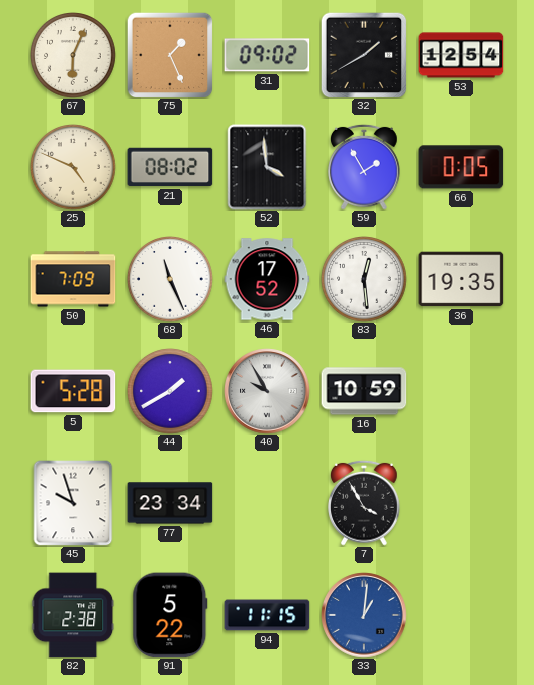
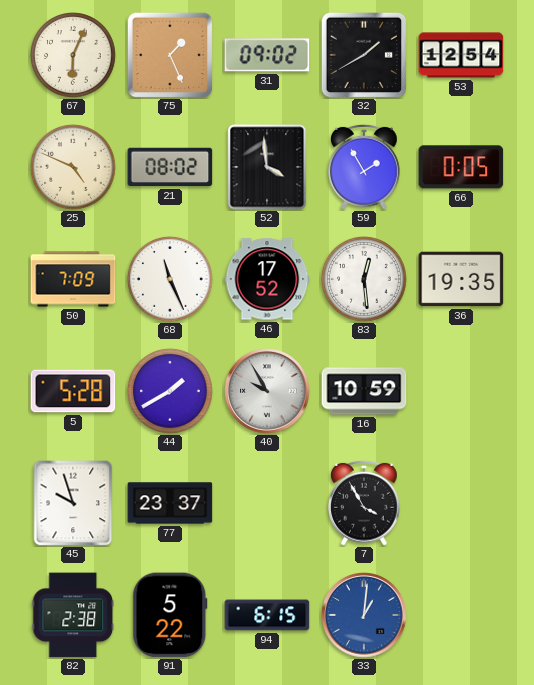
77: 23:34 -> 23:37 (170, 503)
94: 11:15 -> 6:15 (267, 615)
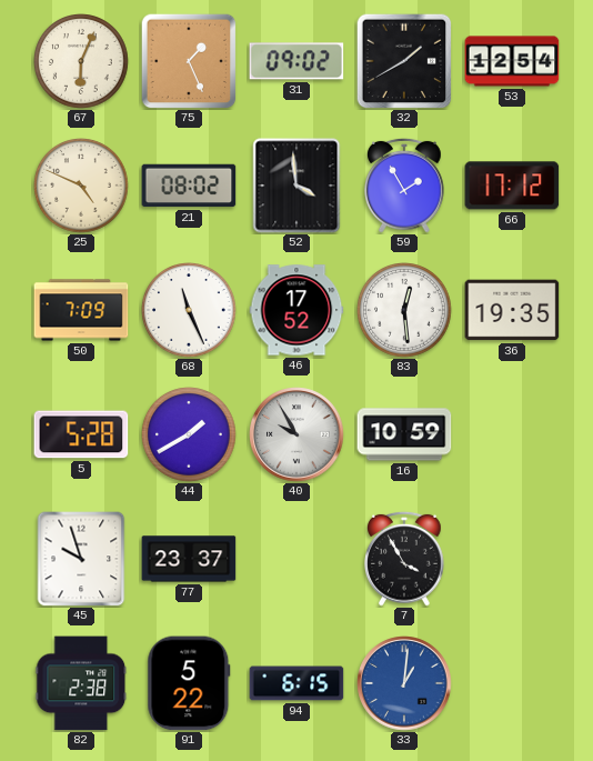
66: 0:05 -> 17:12 (512, 186)
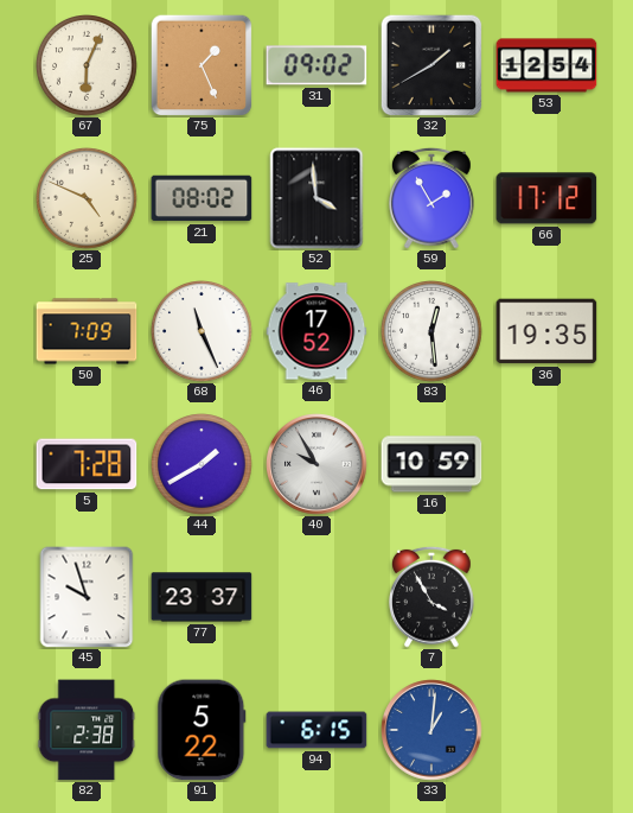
5: 5:28 -> 7:28 (87, 464)
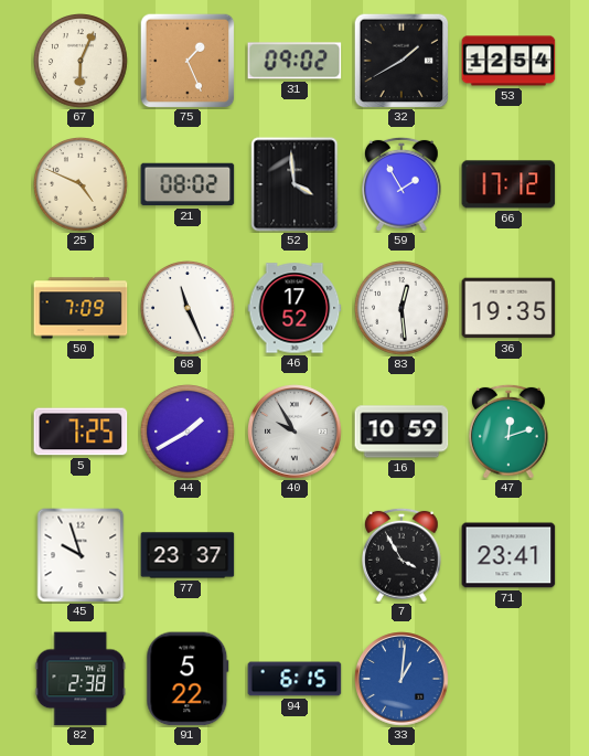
5: 7:28 -> 7:25 (81, 432)
47: none -> 12:12 (510, 432)
71: none -> 23:41 (508, 555)
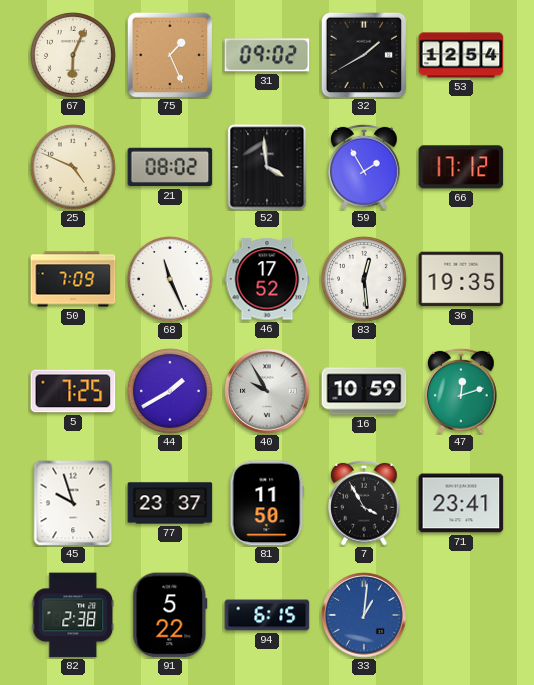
81: none -> 11:50 (267, 503)
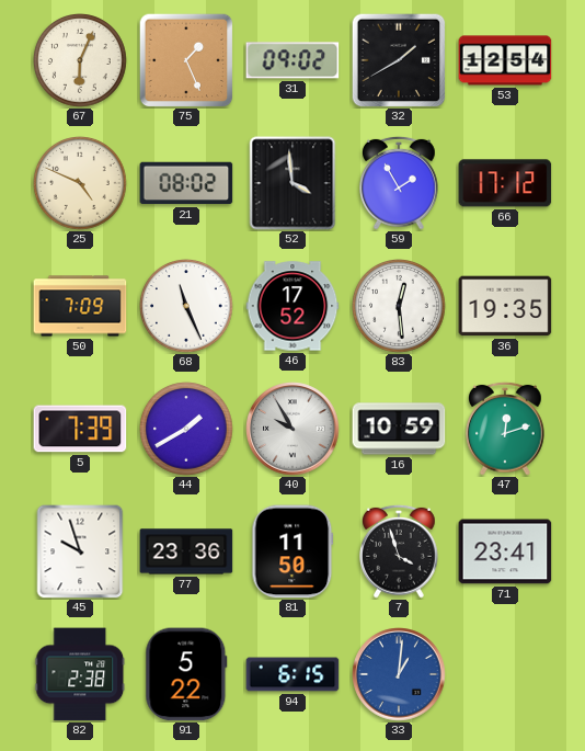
5: 7:25 -> 7:39 (80, 429)
77: 23:37 -> 23:36 (186, 551)
7: 3:55 -> 3:57 (400, 551)
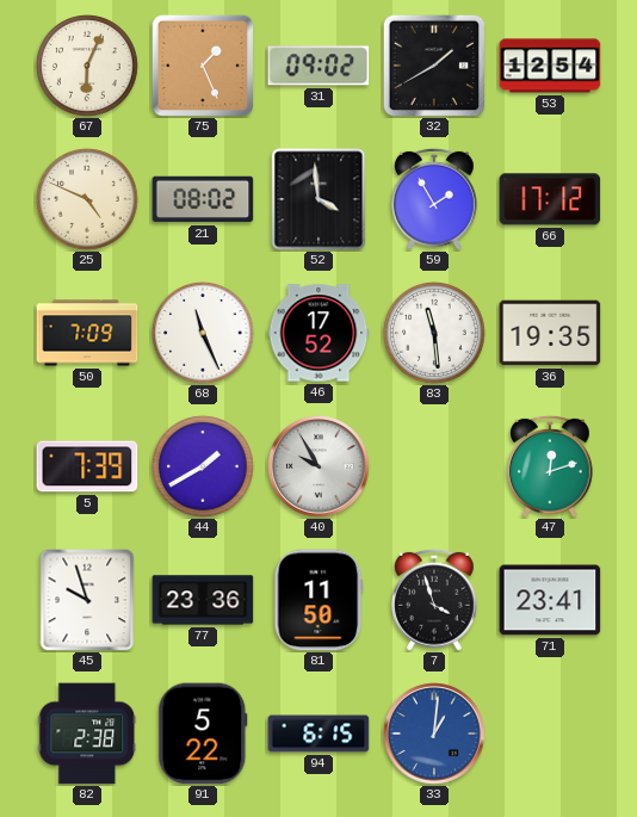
83: 12:29 -> 11:29 (434, 333)
16: 10:59 -> none (399, 429)
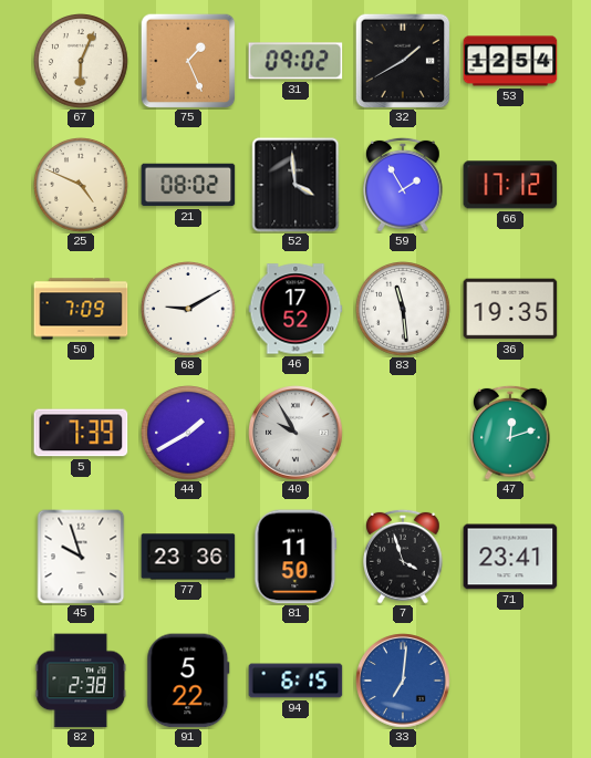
68: 11:26 -> 9:10 (188, 309)
33: 1:01 -> 7:01 (403, 681)
